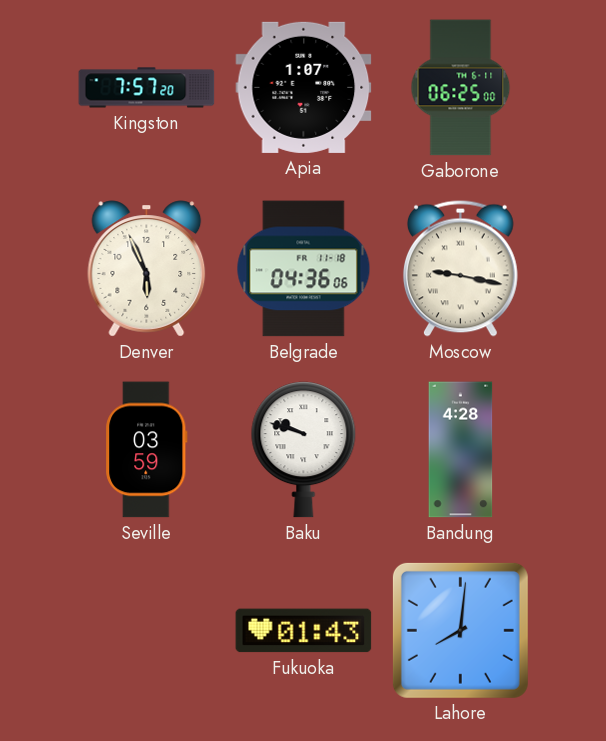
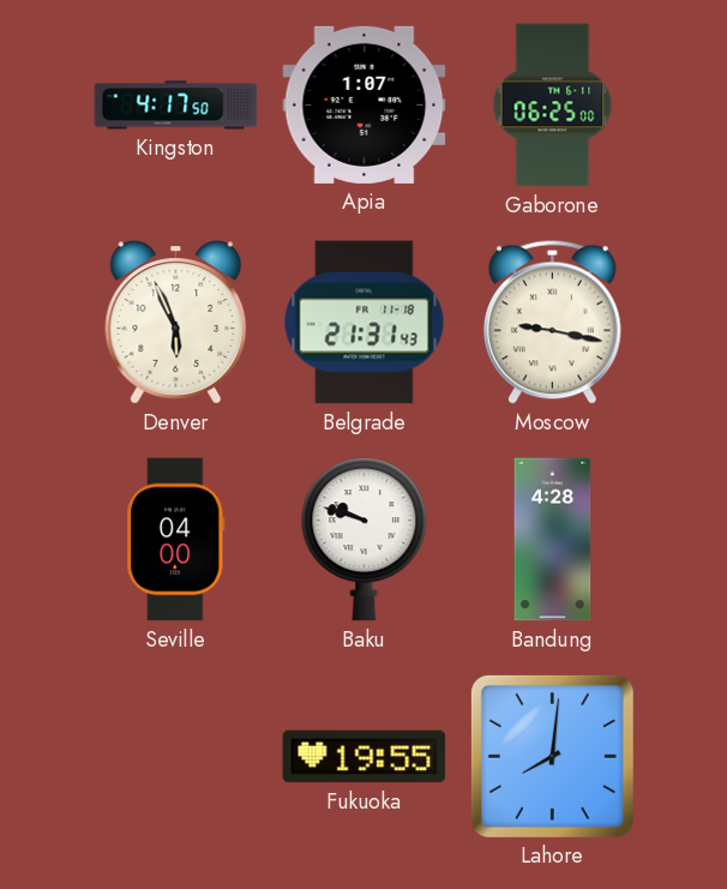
Kingston: 7:57 -> 4:17 (176, 106)
Belgrade: 04:36 -> 21:31 (365, 323)
Seville: 03:59 -> 04:00 (176, 540)
Fukuoka: 01:43 -> 19:55 (365, 757)
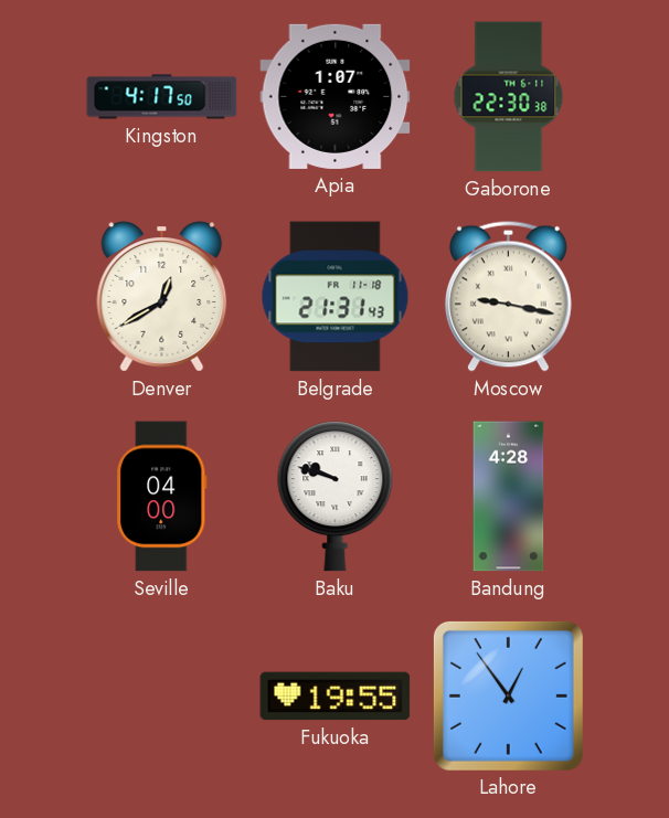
Gaborone: 06:25 -> 22:30 (509, 97)
Denver: 5:56 -> 12:40 (162, 297)
Lahore: 8:01 -> 12:54 (508, 695)
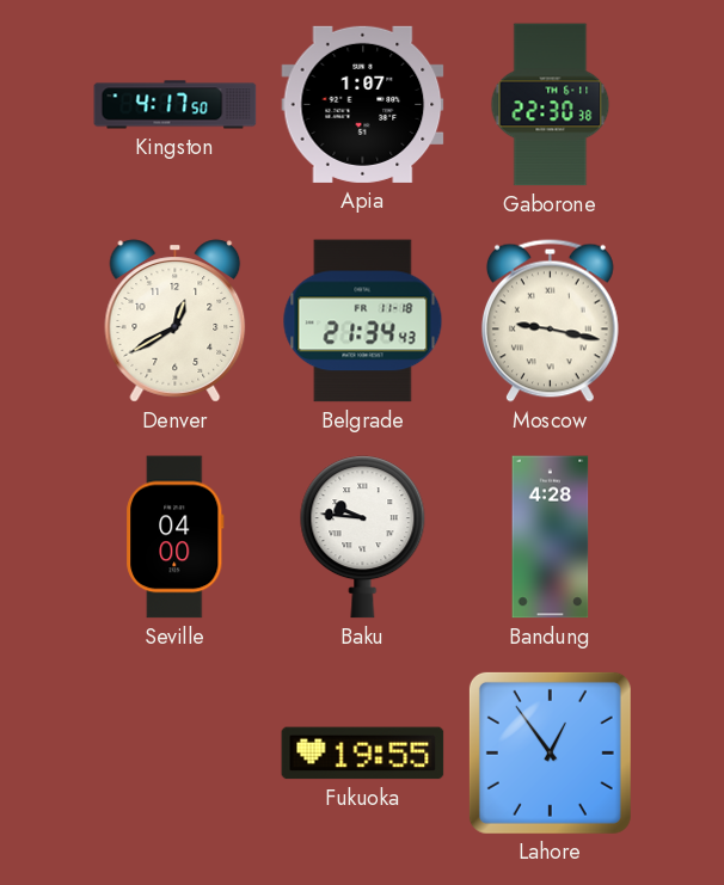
Belgrade: 21:31 -> 21:34 (363, 321)
Baku: 9:48 -> 9:46 (363, 537)
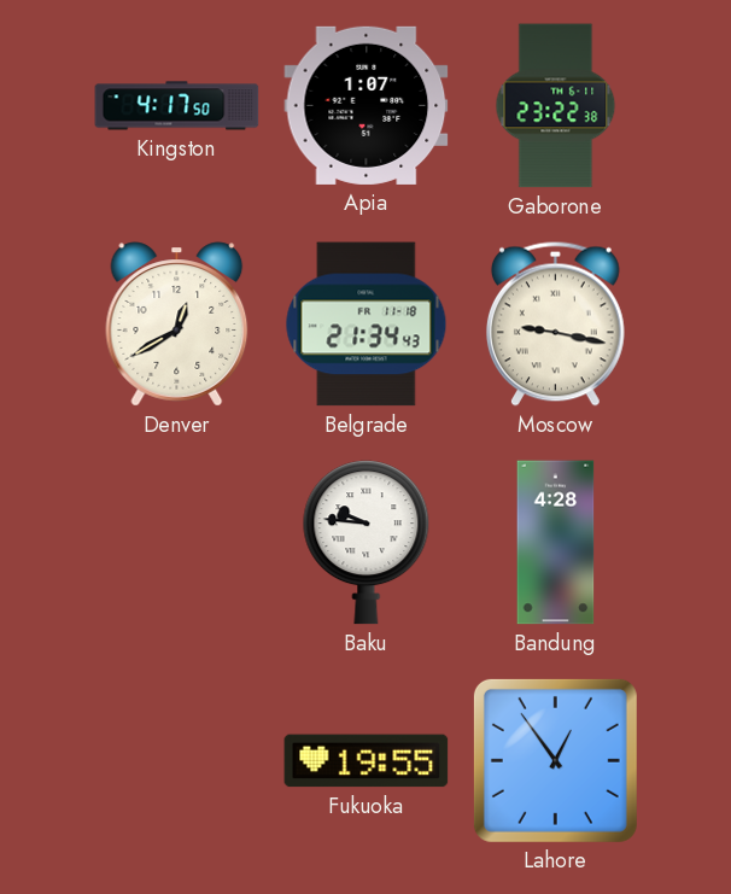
Gaborone: 22:30 -> 23:22 (556, 106)
Seville: 04:00 -> none (176, 537)
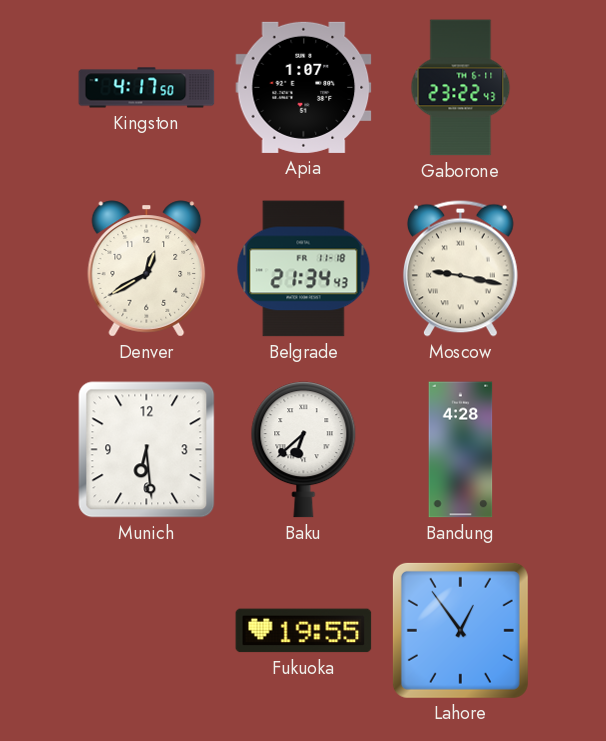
Gaborone: 23:22:38 -> 23:22:43 (461, 88)
Munich: none -> 6:29 (147, 450)
Baku: 9:46 -> 6:38 (304, 450)
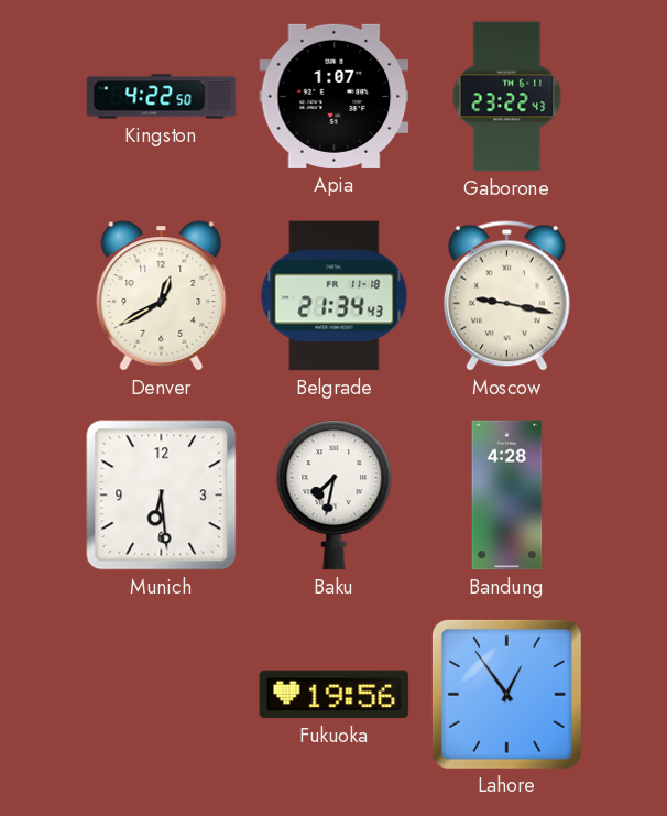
Kingston: 4:17 -> 4:22 (162, 97)
Baku: 6:38 -> 7:32 (335, 496)
Fukuoka: 19:55 -> 19:56 (335, 695)
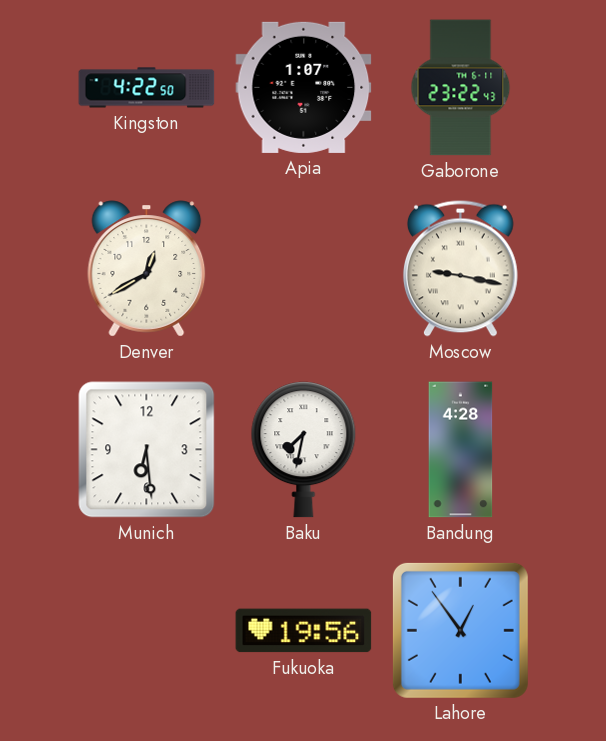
Belgrade: 21:34 -> none (335, 296)
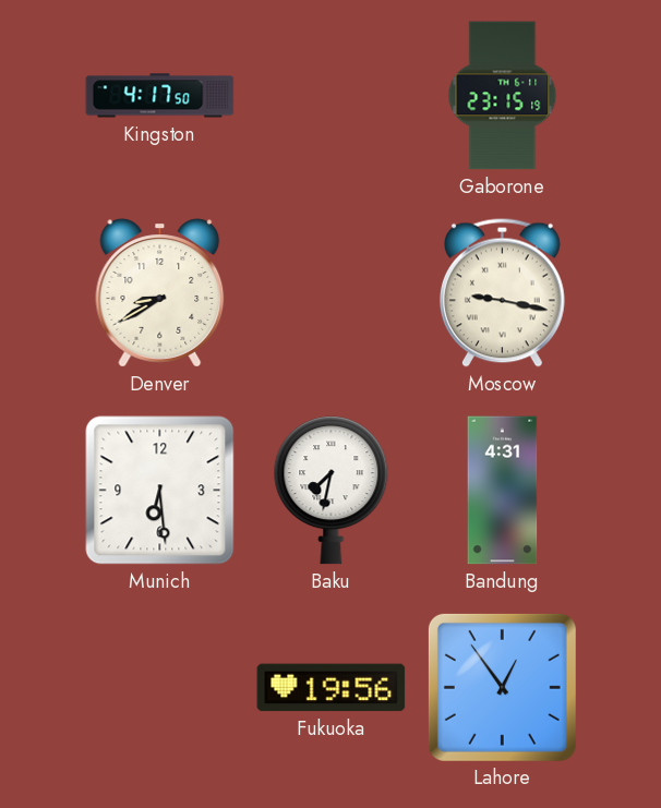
Kingston: 4:22 -> 4:17 (160, 96)
Apia: 1:07 -> none (304, 87)
Gaborone: 23:22 -> 23:15 (503, 96)
Denver: 12:40 -> 8:40 (160, 293)
Bandung: 4:28 -> 4:31 (503, 491)
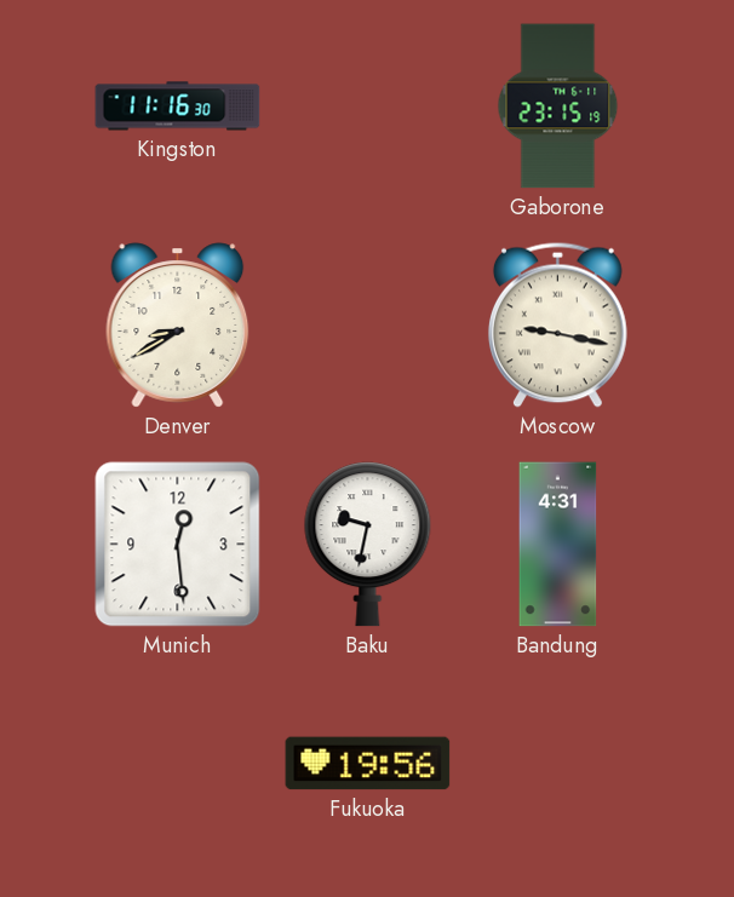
Kingston: 4:17 -> 11:16 (178, 107)
Munich: 6:29 -> 12:29 (178, 545)
Baku: 7:32 -> 9:32 (368, 545)
Lahore: 12:54 -> none (502, 687)
